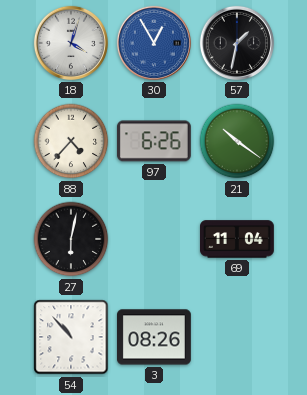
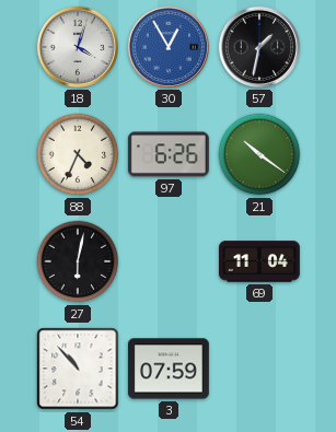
88: 4:37 -> 4:34 (78, 154)
3: 08:26 -> 07:59 (170, 369)
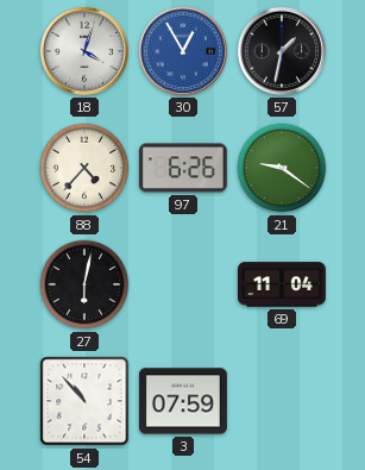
88: 4:34 -> 4:37 (84, 168)
21: 10:21 -> 9:21 (282, 168)
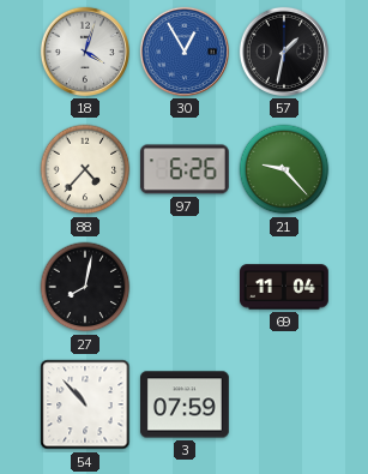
21: 9:21 -> 9:23 (284, 169)
27: 6:02 -> 8:02 (85, 287)
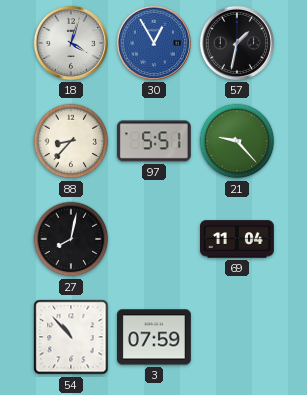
88: 4:37 -> 8:37 (71, 141)
97: 6:26 -> 5:51 (154, 141)
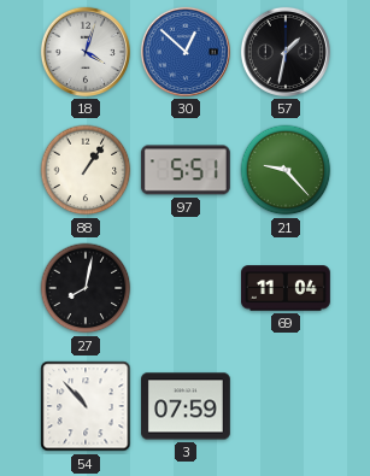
30: 12:55 -> 12:52 (186, 52)
88: 8:37 -> 1:06 (86, 170)
